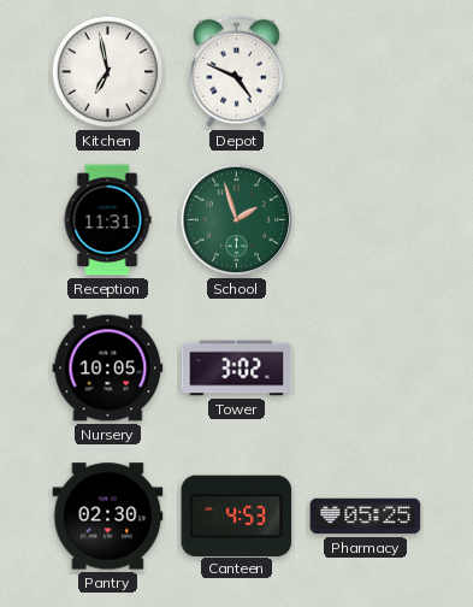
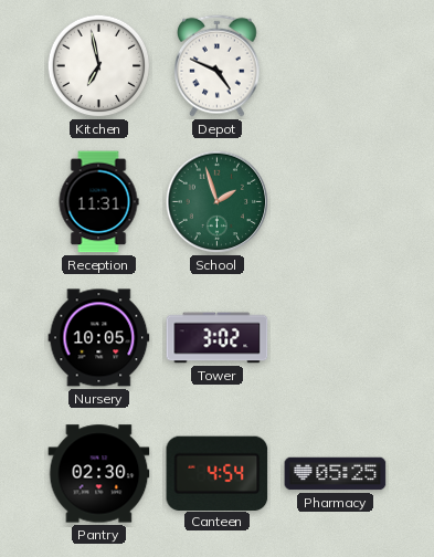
Canteen: 4:53 -> 4:54 (218, 473)
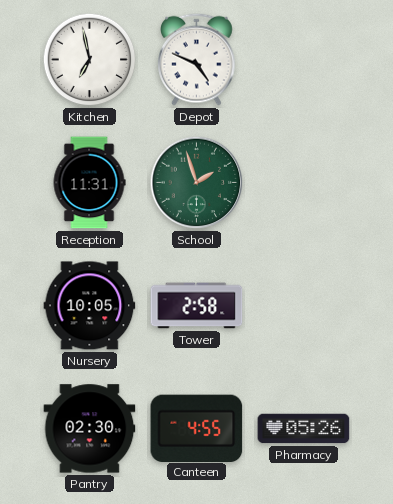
Tower: 3:02 -> 2:58 (197, 306)
Canteen: 4:54 -> 4:55 (197, 428)
Pharmacy: 05:25 -> 05:26 (304, 429)
